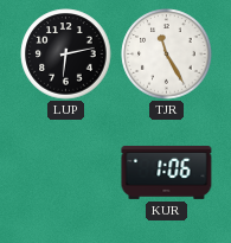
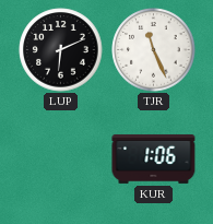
LUP: 6:13 -> 6:11 (61, 50)
TJR: 11:25 -> 11:26 (154, 50)
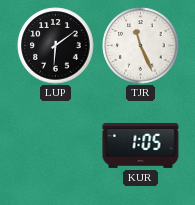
LUP: 6:11 -> 6:09 (56, 46)
KUR: 1:06 -> 1:05 (141, 145)
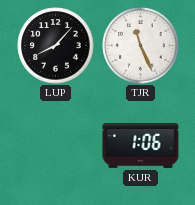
LUP: 6:09 -> 8:07 (56, 46)
KUR: 1:05 -> 1:06 (141, 145)
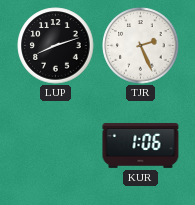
LUP: 8:07 -> 8:12 (56, 46)
TJR: 11:26 -> 2:26 (141, 46)
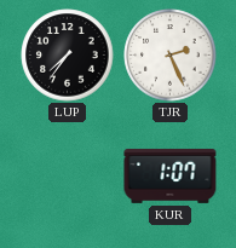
LUP: 8:12 -> 7:36 (68, 56)
KUR: 1:06 -> 1:07 (171, 175)
